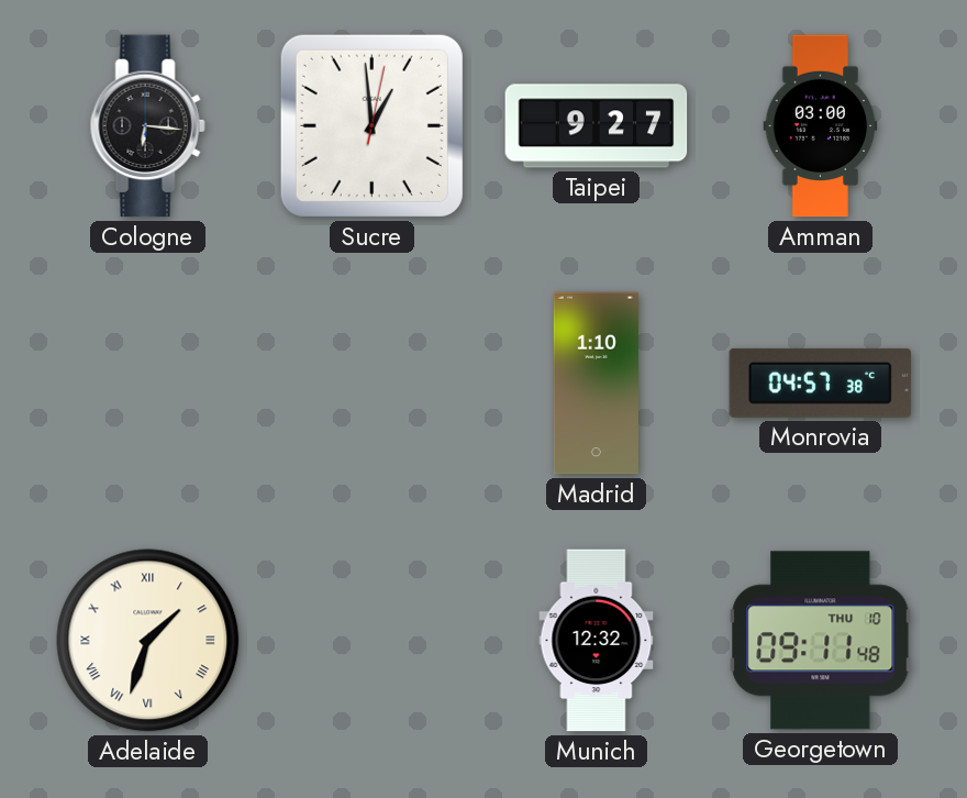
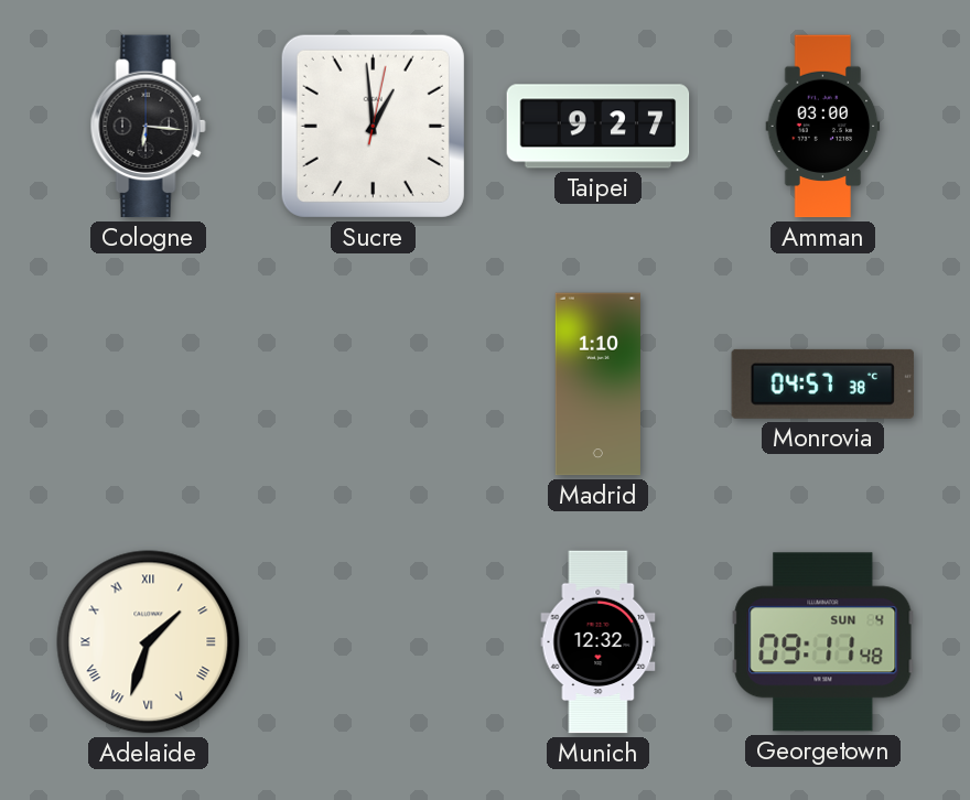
Georgetown date: THU 10 -> SUN 4 (823, 642)
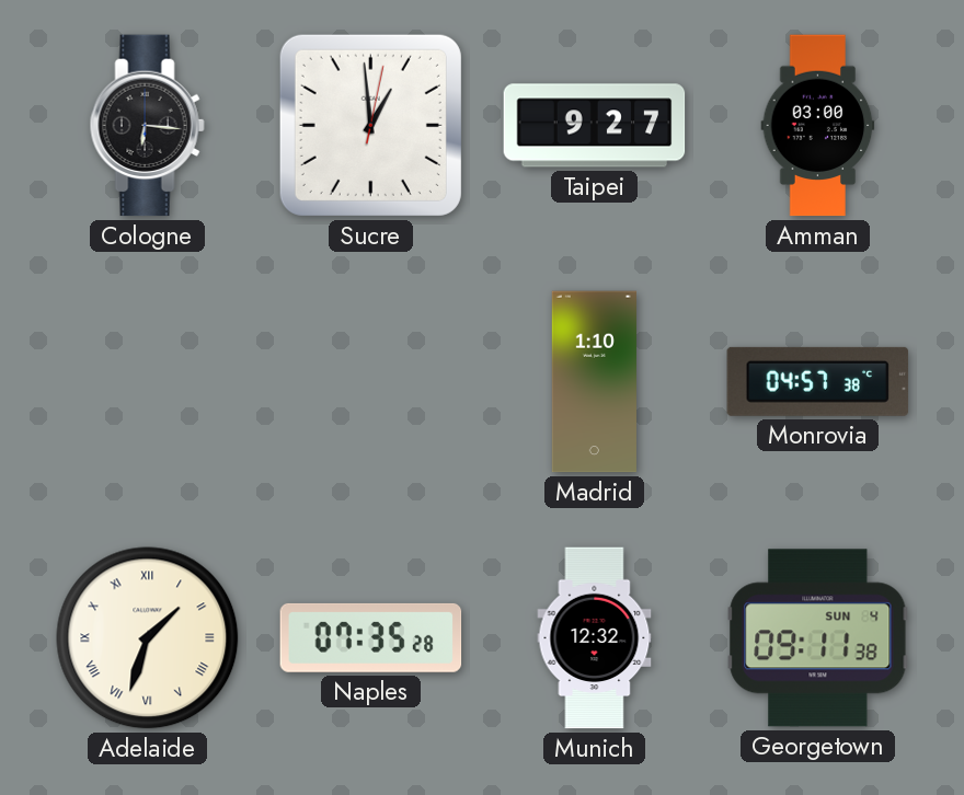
Naples: none -> 07:35 (371, 637)
Georgetown: 09:11:48 -> 09:11:38 (818, 638)
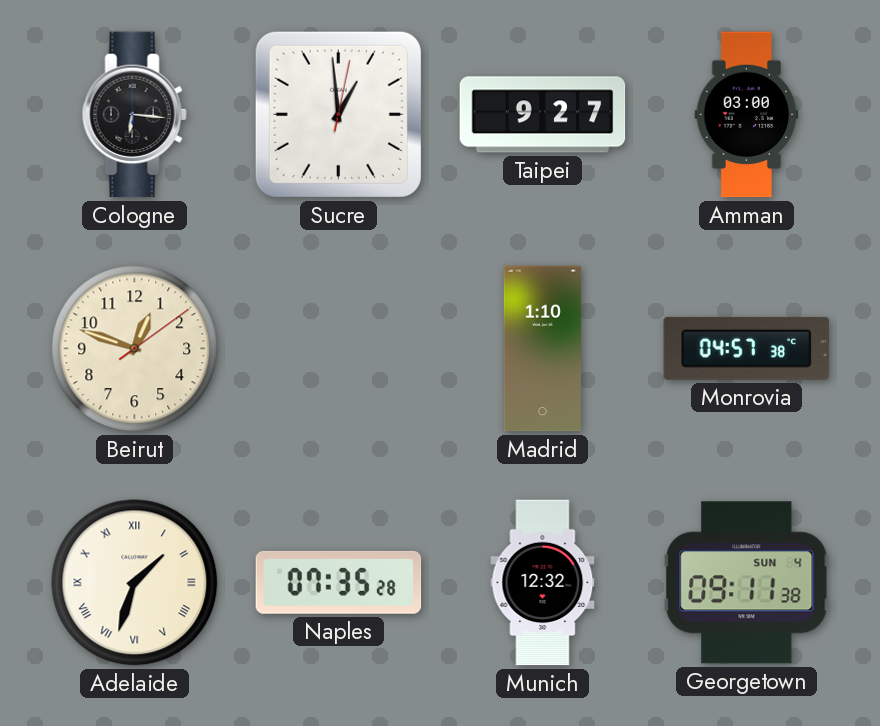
Beirut: none -> 12:48 (135, 349)
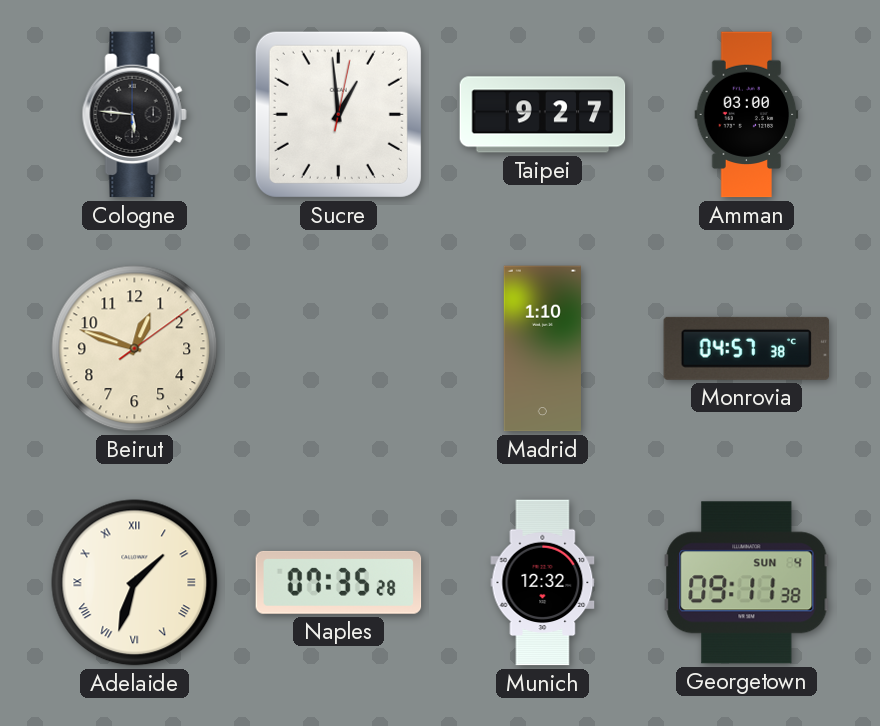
Cologne: 6:16 -> 5:46 (134, 115)
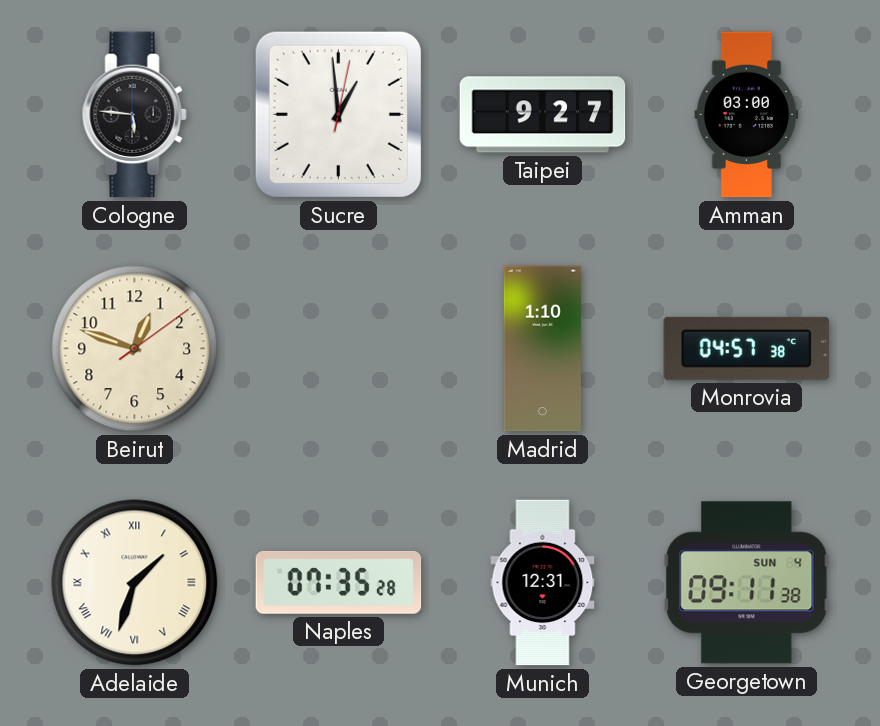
Munich: 12:32 -> 12:31 (543, 583)
